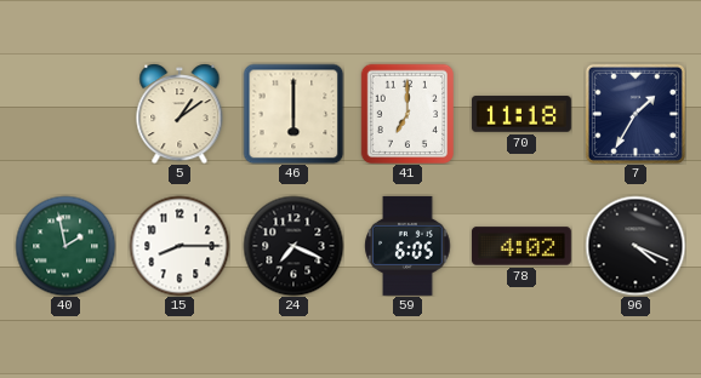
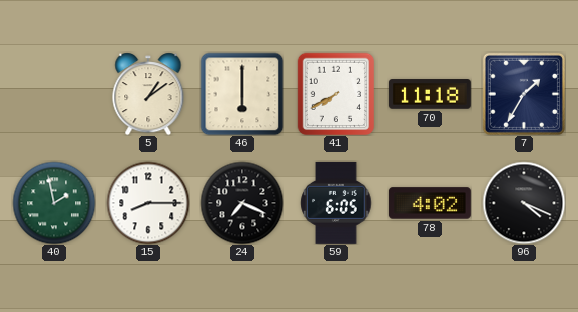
41: 7:00 -> 7:40 (336, 94)
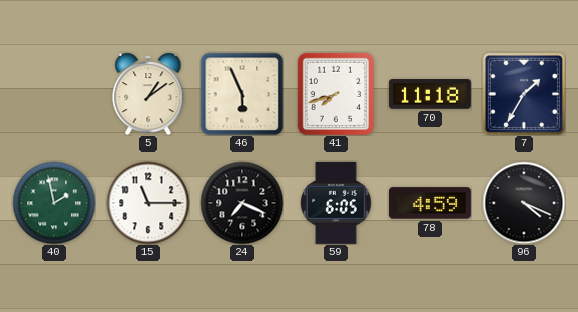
46: 6:00 -> 5:56 (242, 94)
41: 7:40 -> 7:42 (336, 94)
15: 8:15 -> 11:15 (148, 203)
78: 4:02 -> 4:59 (430, 203)
